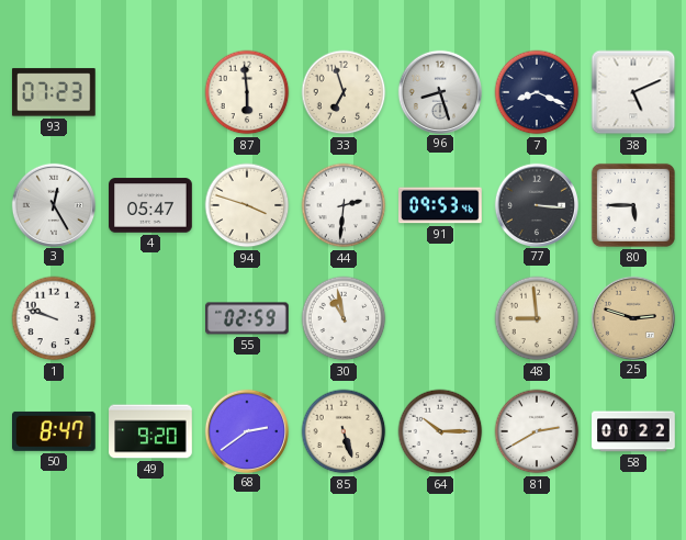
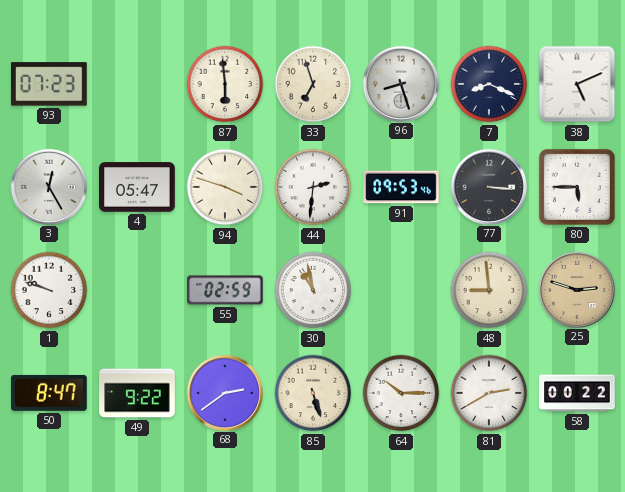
49: 9:20 -> 9:22 (137, 393)
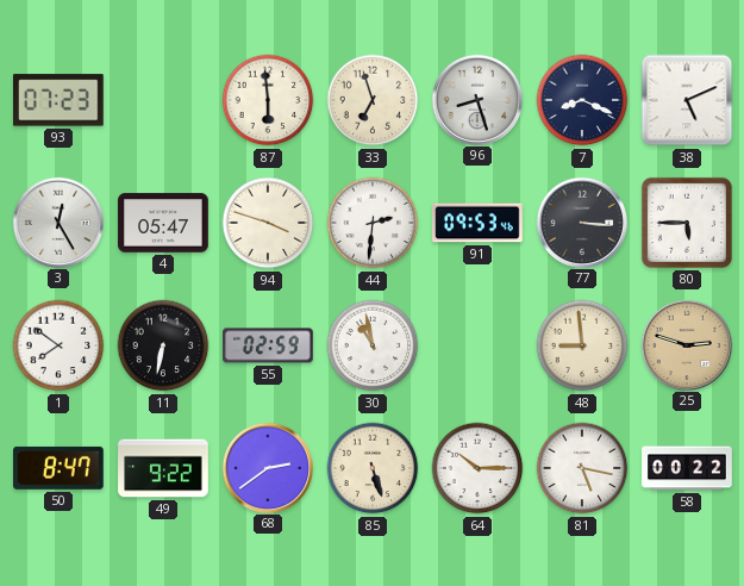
1: 9:48 -> 7:51 (58, 345)
11: none -> 6:32 (163, 345)
81: 2:40 -> 5:17 (582, 468)
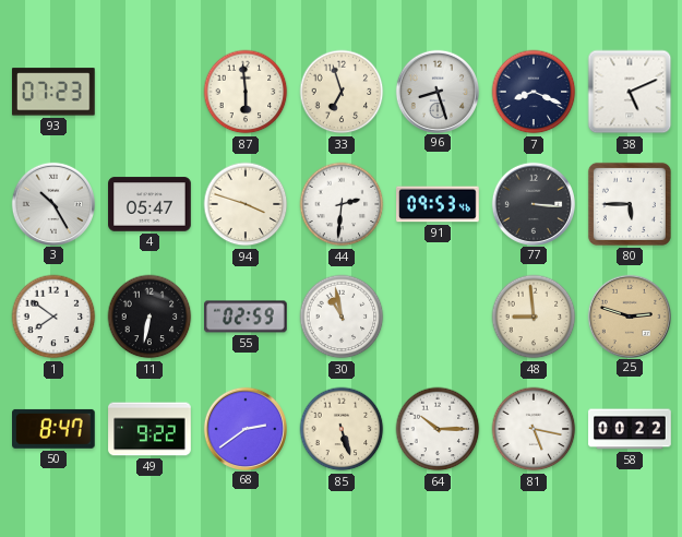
3: 12:25 -> 10:25 (52, 203)
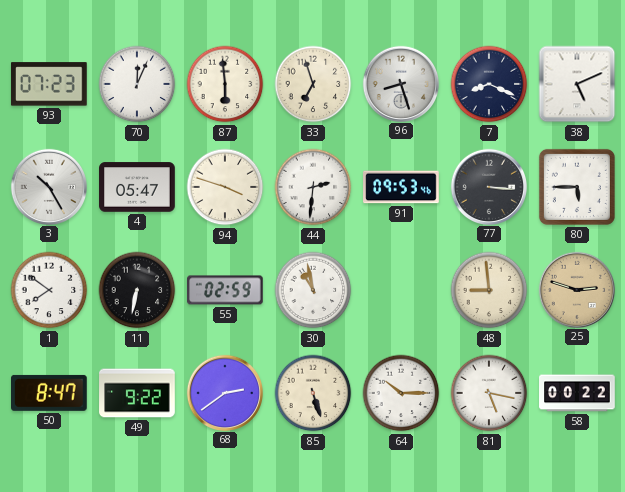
70: none -> 12:04 (137, 84)
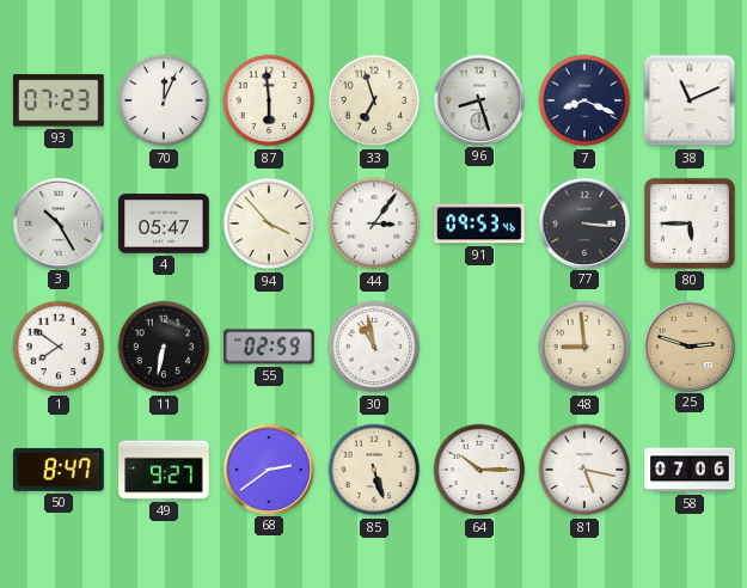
38: 5:11 -> 11:11 (690, 100)
94: 3:48 -> 3:53 (269, 223)
44: 2:31 -> 3:06 (374, 223)
49: 9:22 -> 9:27 (164, 470)
58: 00:22 -> 07:06 (690, 470)
